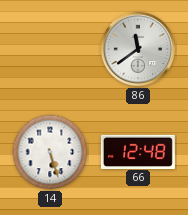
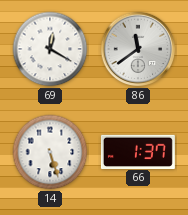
69: none -> 12:20 (50, 49)
66: 12:48 -> 1:37 (138, 151)
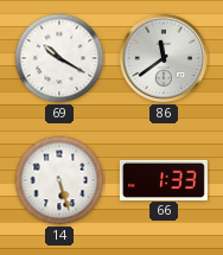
69: 12:20 -> 10:20 (59, 58)
66: 1:37 -> 1:33 (164, 179)
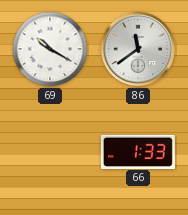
14: 5:27 -> none (59, 180)
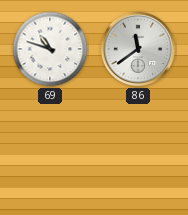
69: 10:20 -> 10:48 (50, 49)
66: 1:33 -> none (138, 151)
